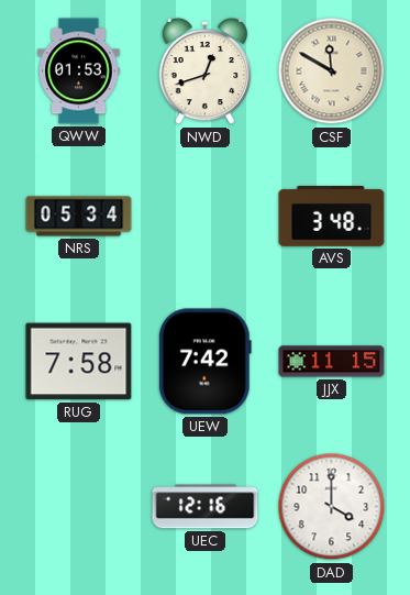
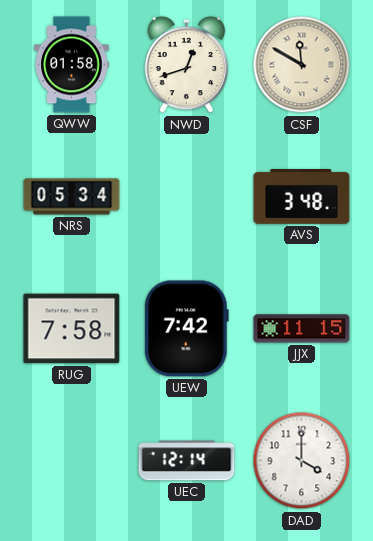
QWW: 01:53 -> 01:58 (72, 65)
UEC: 12:16 -> 12:14 (187, 461)
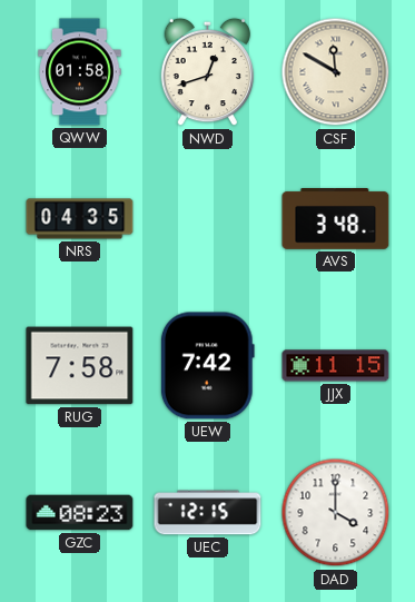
NRS: 05:34 -> 04:35 (80, 219)
GZC: none -> 08:23 (80, 513)
UEC: 12:14 -> 12:15 (208, 513)
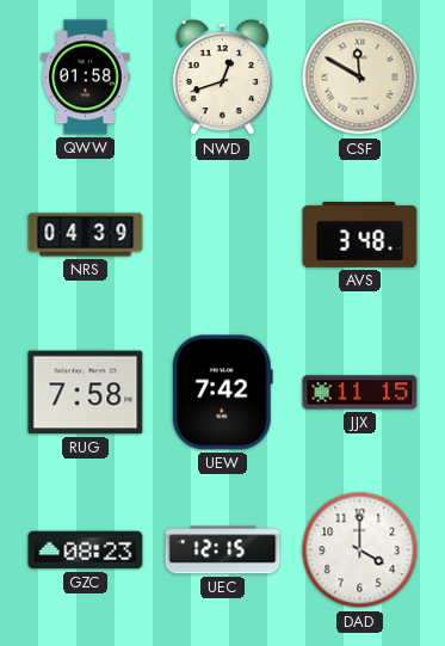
NRS: 04:35 -> 04:39 (86, 235)
